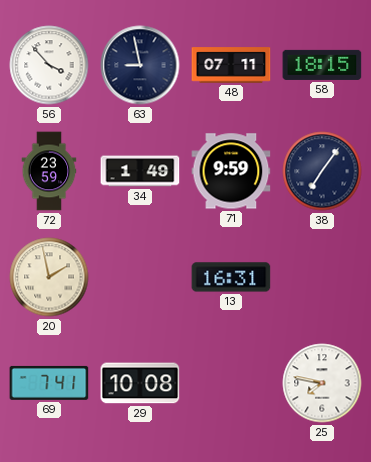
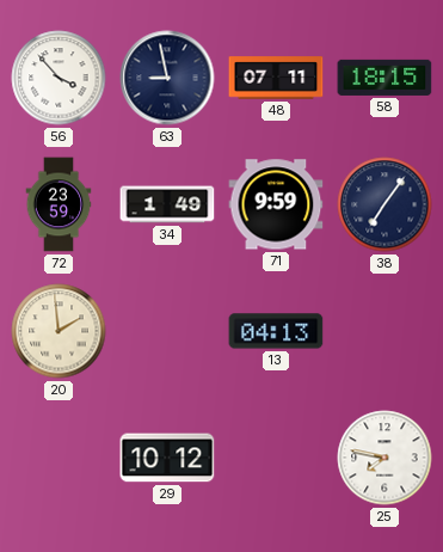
20: 1:58 -> 1:59 (59, 331)
13: 16:31 -> 04:13 (276, 331)
69: 7:41 -> none (49, 383)
29: 10:08 -> 10:12 (167, 458)
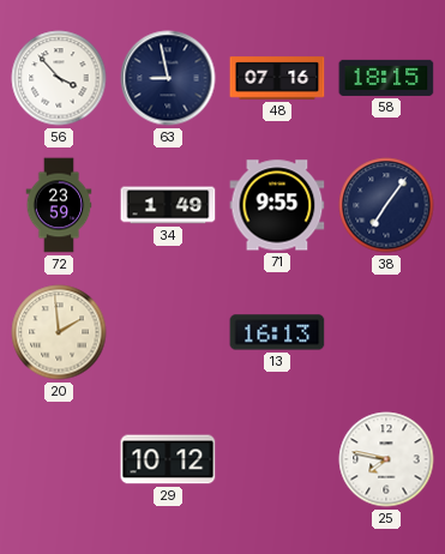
48: 07:11 -> 07:16 (277, 78)
71: 9:59 -> 9:55 (277, 205)
13: 04:13 -> 16:13 (277, 332)
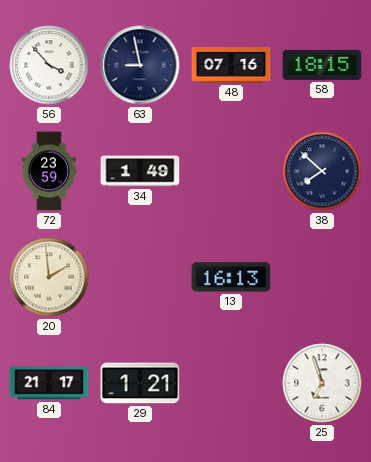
71: 9:55 -> none (277, 205)
38: 7:06 -> 7:52 (322, 171)
84: none -> 21:17 (49, 383)
29: 10:12 -> 1:21 (140, 383)
25: 7:47 -> 6:57 (322, 383)
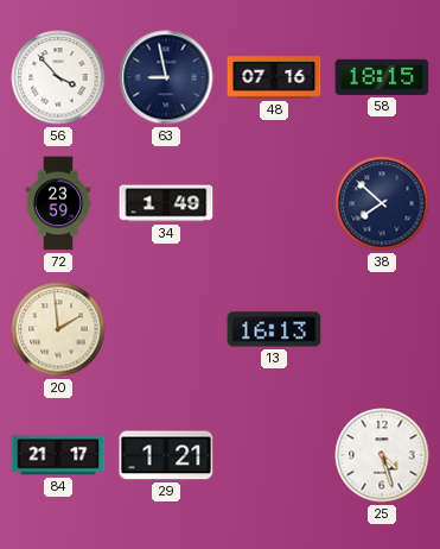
25: 6:57 -> 4:27 (382, 455)
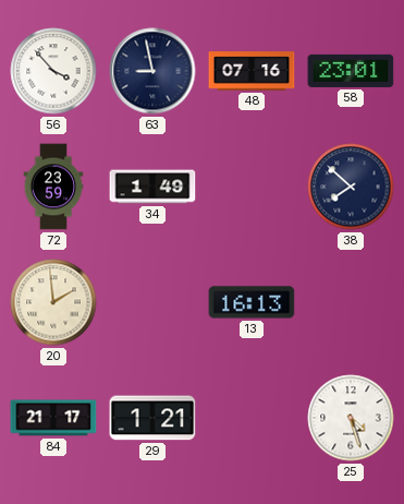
58: 18:15 -> 23:01 (351, 71)
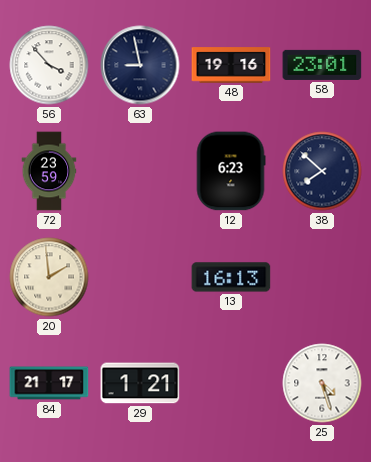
48: 07:16 -> 19:16 (231, 65)
34: 1:49 -> none (152, 187)
12: none -> 6:23 (231, 171)
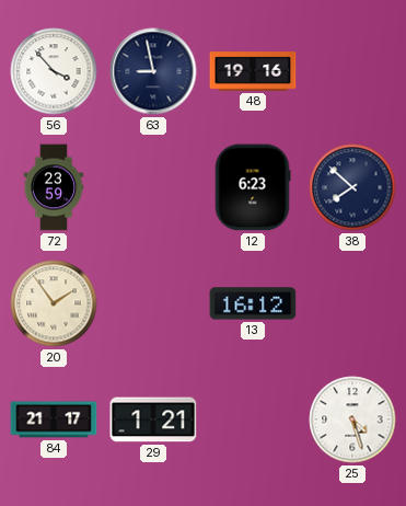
58: 23:01 -> none (322, 65)
20: 1:59 -> 1:54 (54, 303)
13: 16:13 -> 16:12 (253, 303)
